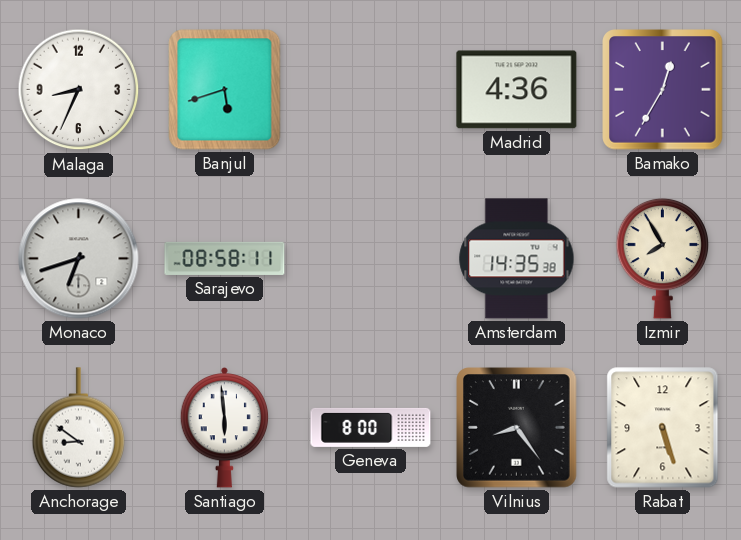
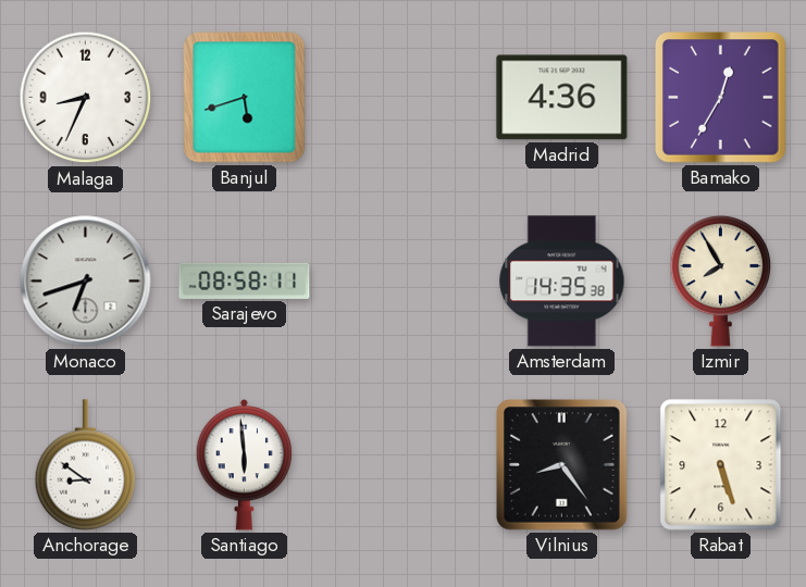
Geneva: 8:00 -> none (371, 427)
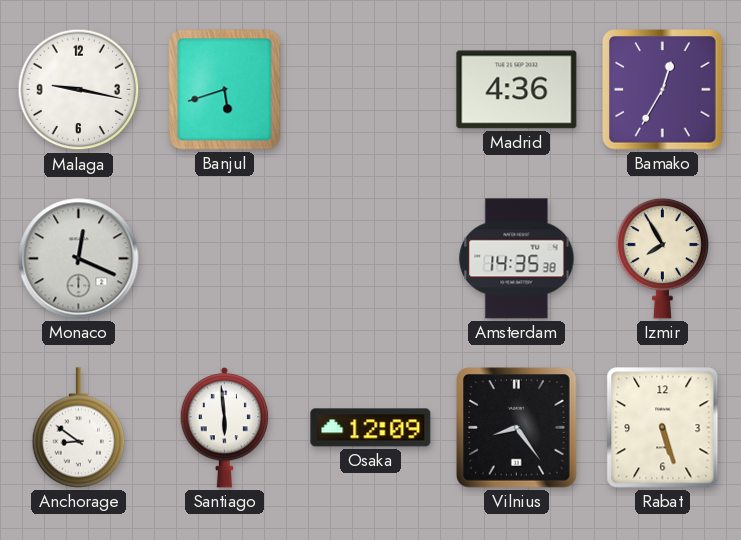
Malaga: 8:34 -> 9:17 (79, 90)
Monaco: 6:42 -> 12:19 (79, 259)
Sarajevo: 08:58 -> none (245, 280)
Osaka: none -> 12:09 (371, 428)
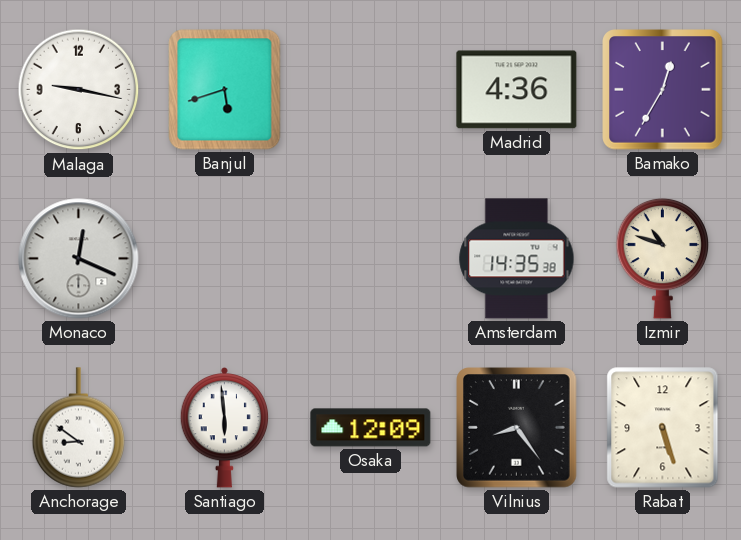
Izmir: 7:55 -> 10:48 (663, 258)
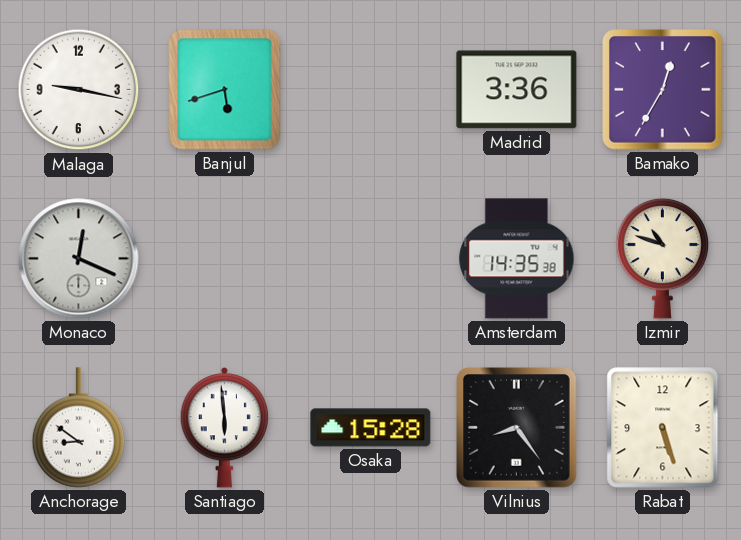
Madrid: 4:36 -> 3:36 (517, 90)
Osaka: 12:09 -> 15:28 (371, 428)
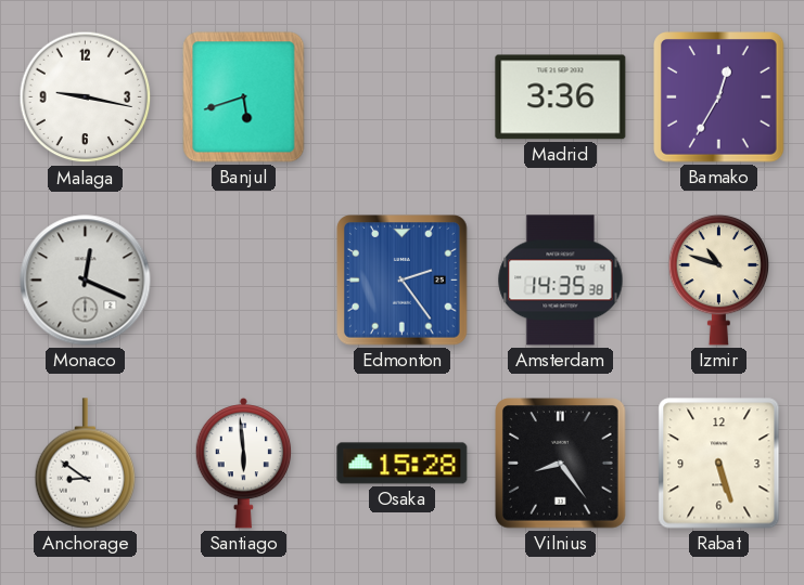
Edmonton: none -> 2:24 (403, 281)
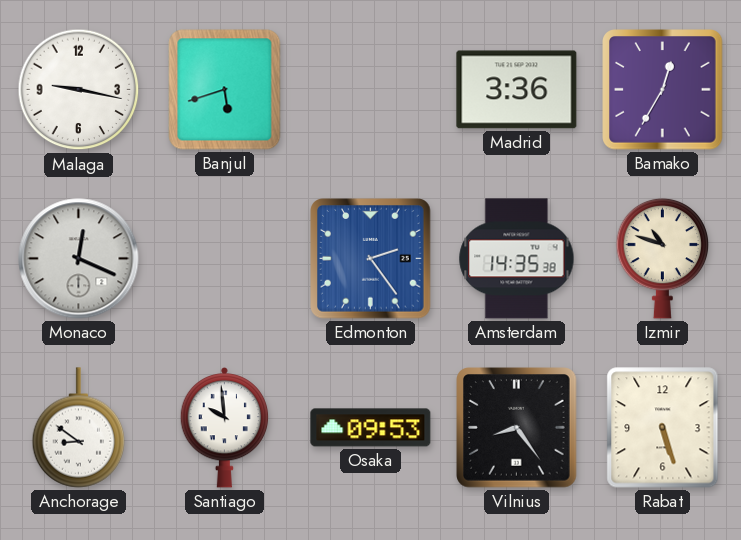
Santiago: 5:59 -> 9:59 (225, 427)
Osaka: 15:28 -> 09:53 (371, 428)
